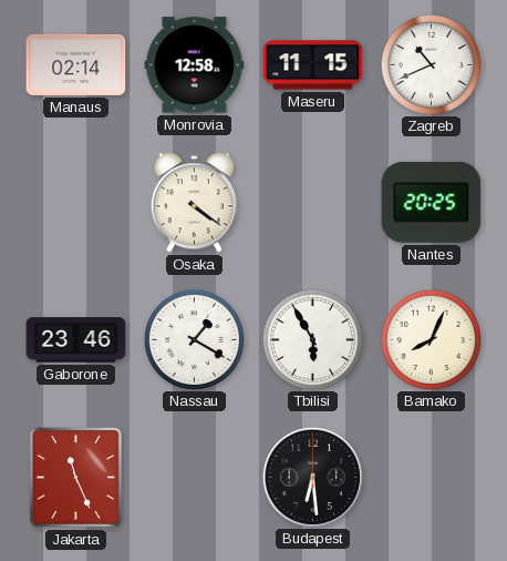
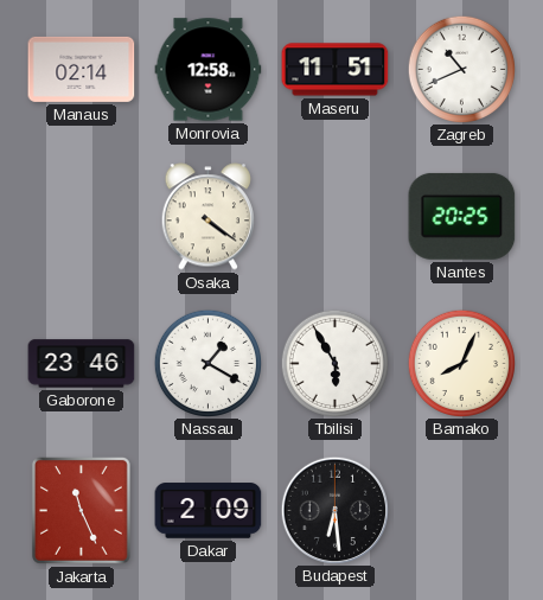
Maseru: 11:15 -> 11:51 (336, 70)
Dakar: none -> 2:09 (209, 511)
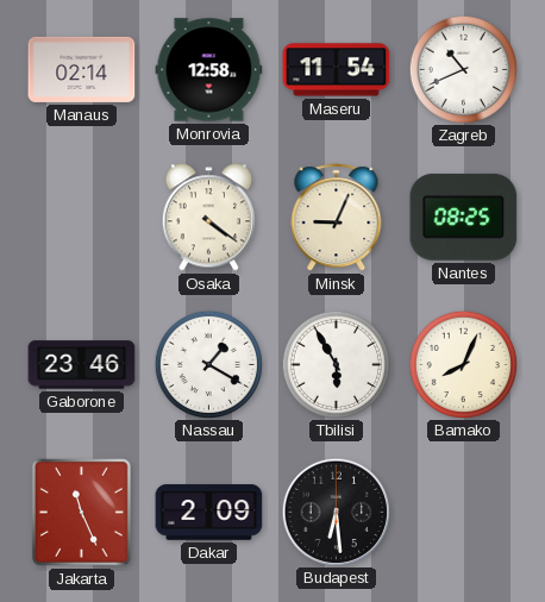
Maseru: 11:51 -> 11:54 (337, 70)
Minsk: none -> 9:04 (337, 218)
Nantes: 20:25 -> 08:25 (464, 217)
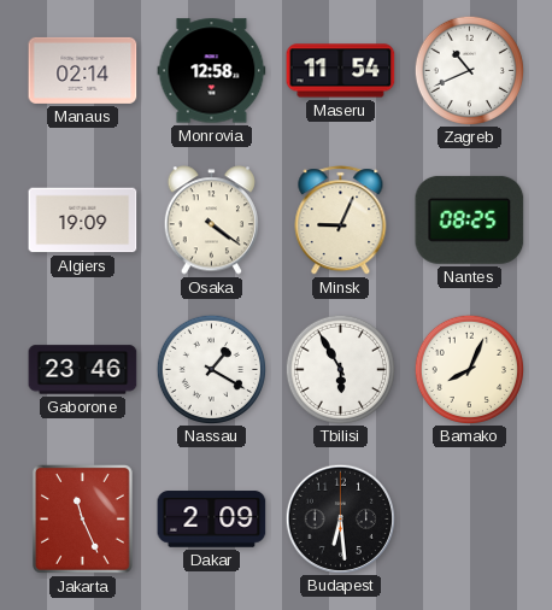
Algiers: none -> 19:09 (83, 221)
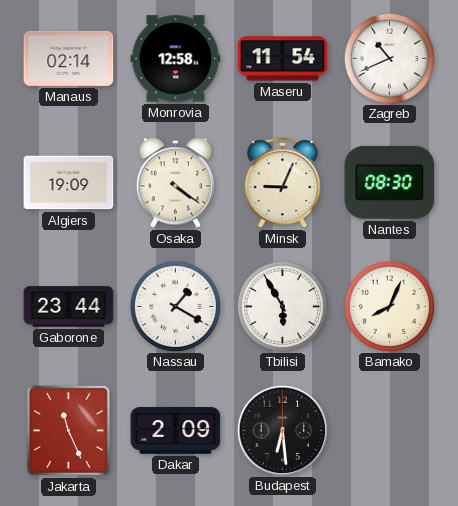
Nantes: 08:25 -> 08:30 (390, 182)
Gaborone: 23:46 -> 23:44 (69, 307)
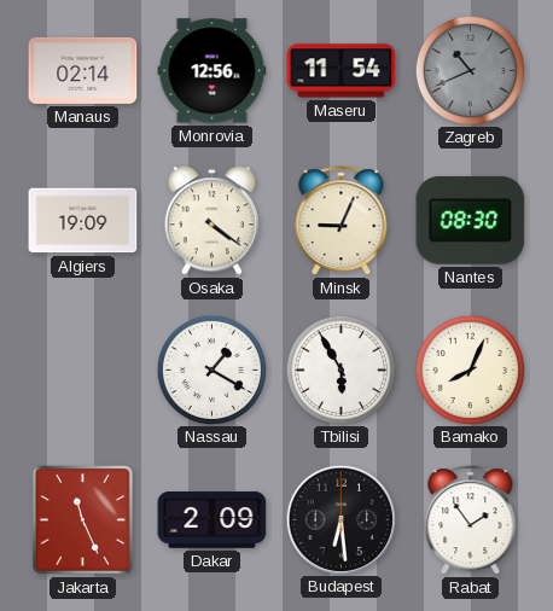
Monrovia: 12:58 -> 12:56 (213, 71)
Zagreb dial: white -> grey (470, 70)
Gaborone: 23:44 -> none (69, 307)
Rabat: none -> 1:54 (471, 520)
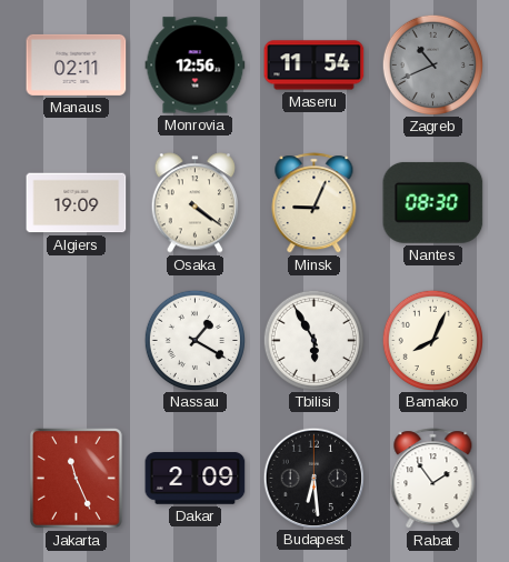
Manaus: 02:14 -> 02:11 (77, 64)
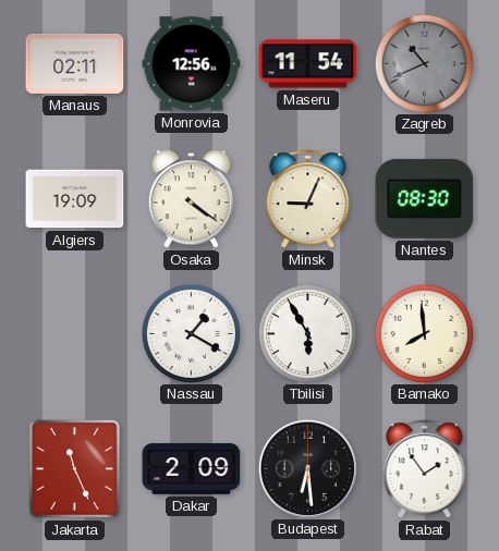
Bamako: 8:04 -> 7:59 (424, 333)
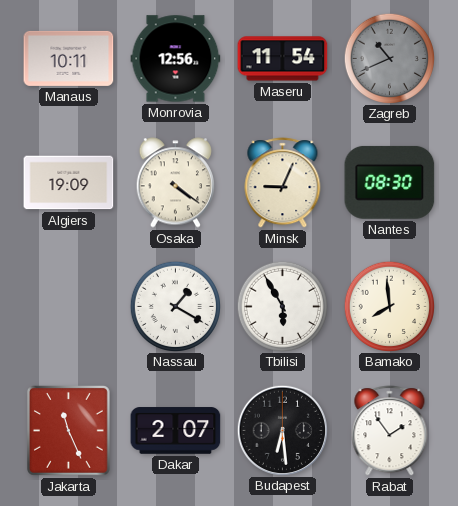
Manaus: 02:11 -> 10:11 (69, 58)
Dakar: 2:09 -> 2:07 (176, 431)
